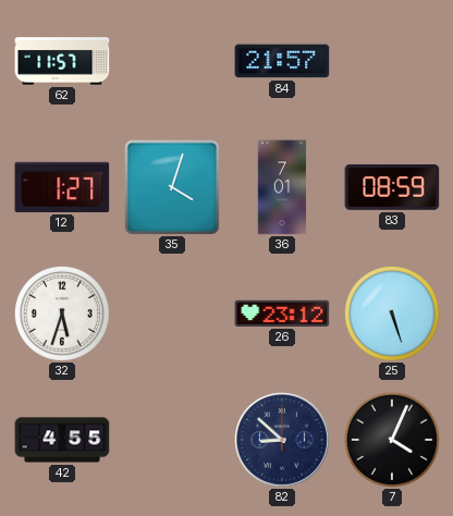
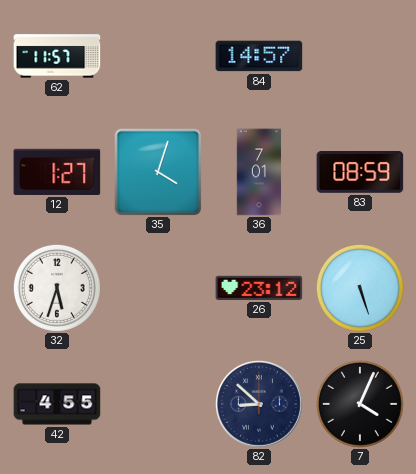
84: 21:57 -> 14:57 (259, 56)
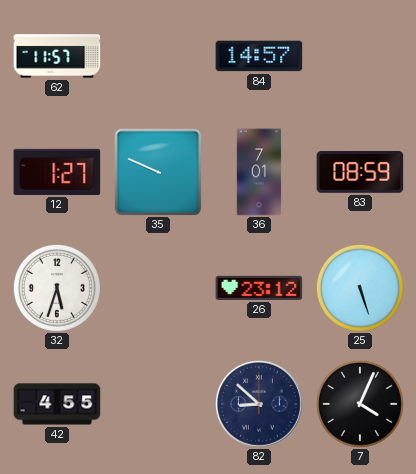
35: 4:03 -> 9:49 (158, 172)
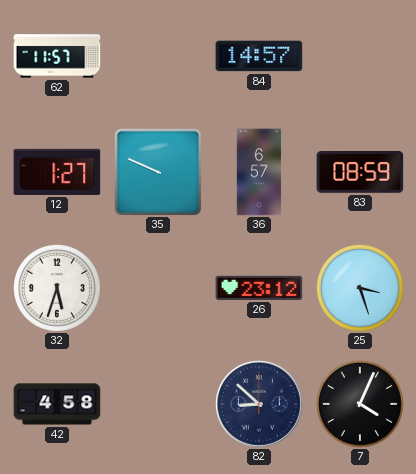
36: 7:01 -> 6:57 (259, 172)
25: 5:27 -> 3:27 (360, 288)
42: 4:55 -> 4:58 (57, 404)
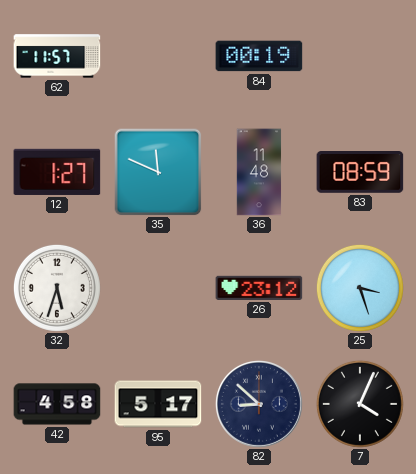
84: 14:57 -> 00:19 (259, 56)
35: 9:49 -> 11:49 (158, 172)
36: 6:57 -> 11:48 (259, 172)
95: none -> 5:17 (158, 404)
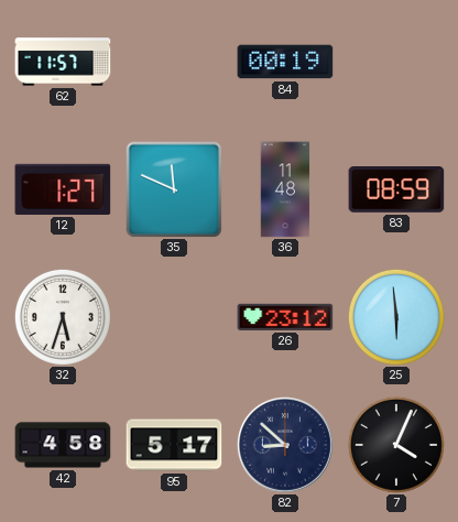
25: 3:27 -> 5:59 (396, 317)
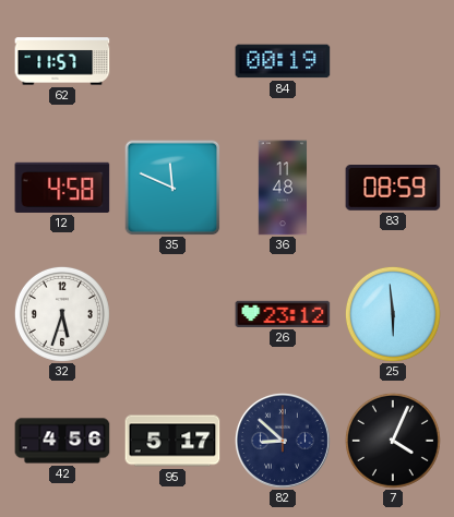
12: 1:27 -> 4:58 (62, 188)
42: 4:58 -> 4:56 (62, 441)
